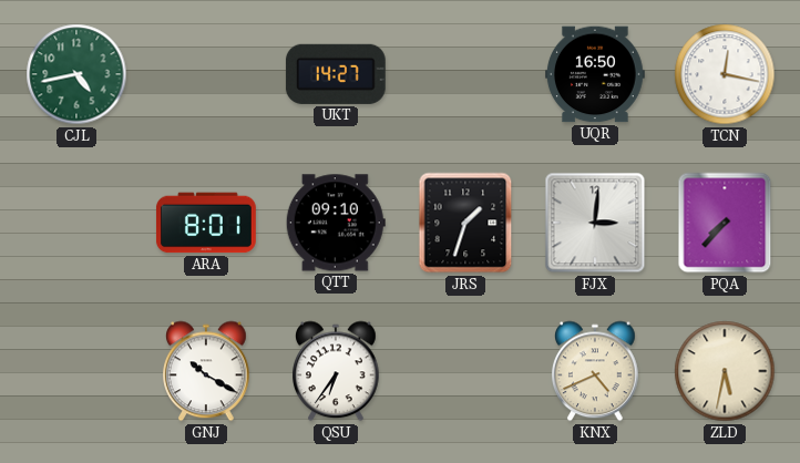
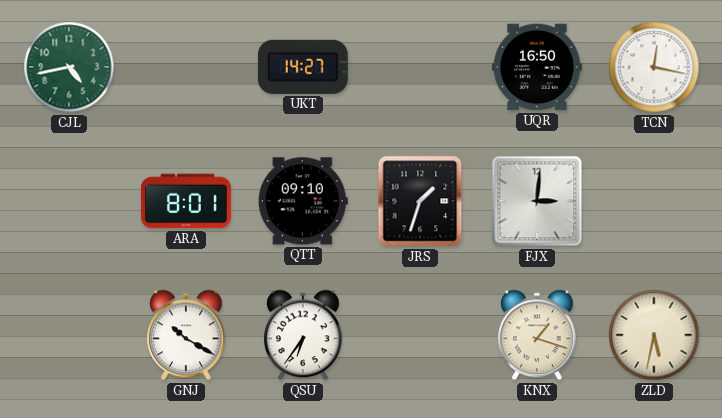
PQA: 7:37 -> none (725, 223)
KNX: 4:41 -> 1:18 (538, 335)
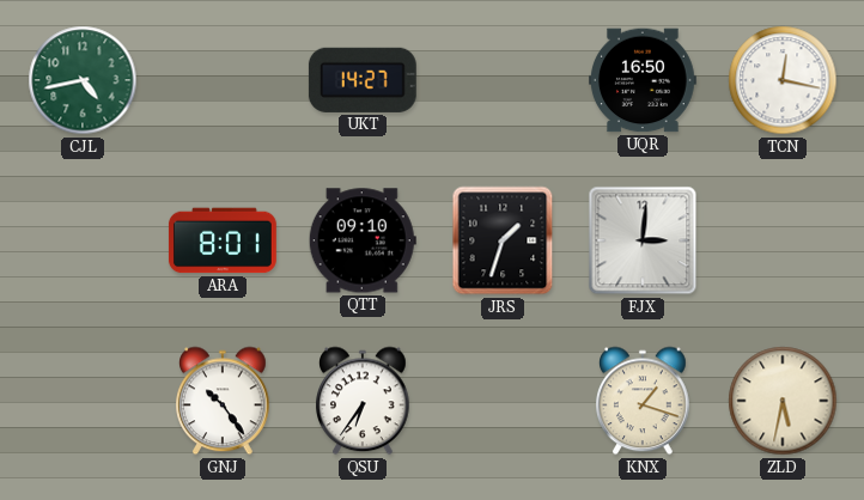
GNJ: 10:20 -> 10:24 (224, 401)
